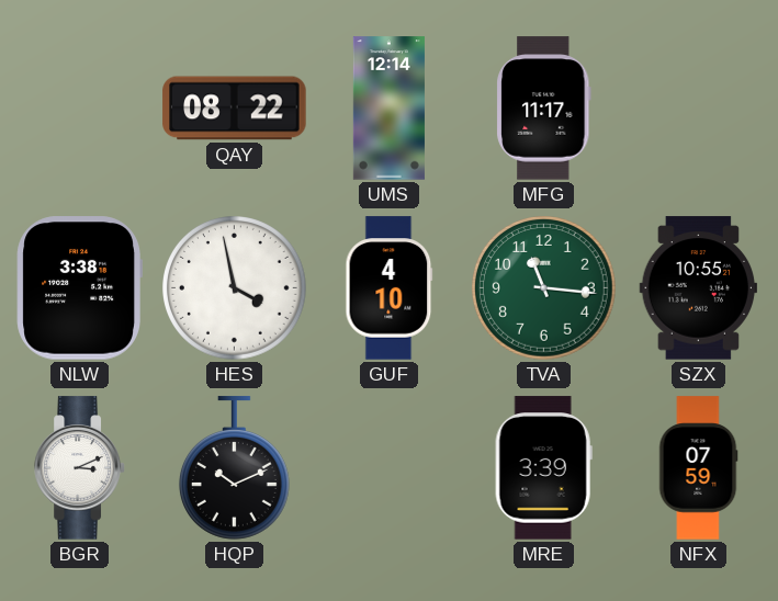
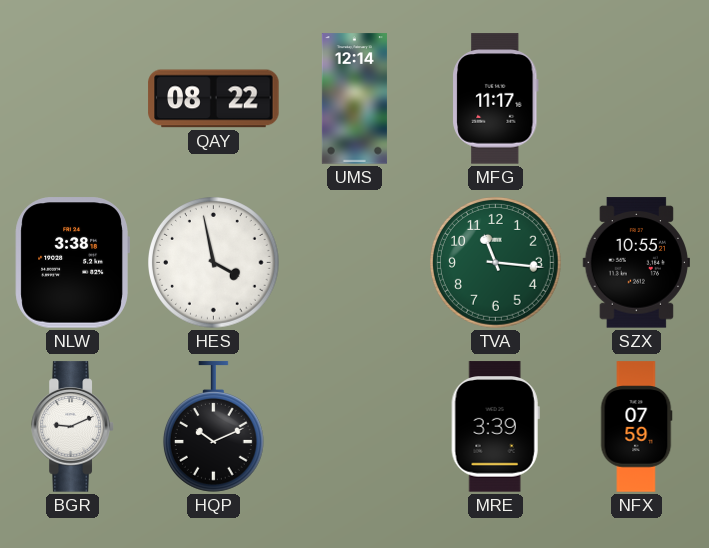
GUF: 4:10 -> none (390, 288)
BGR: 3:11 -> 9:11 (73, 427)
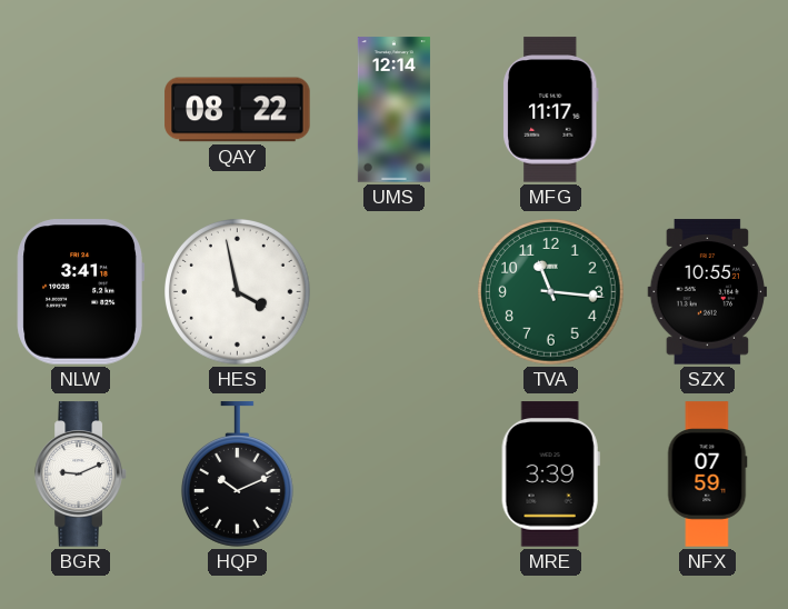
NLW: 3:38 -> 3:41 (80, 292)
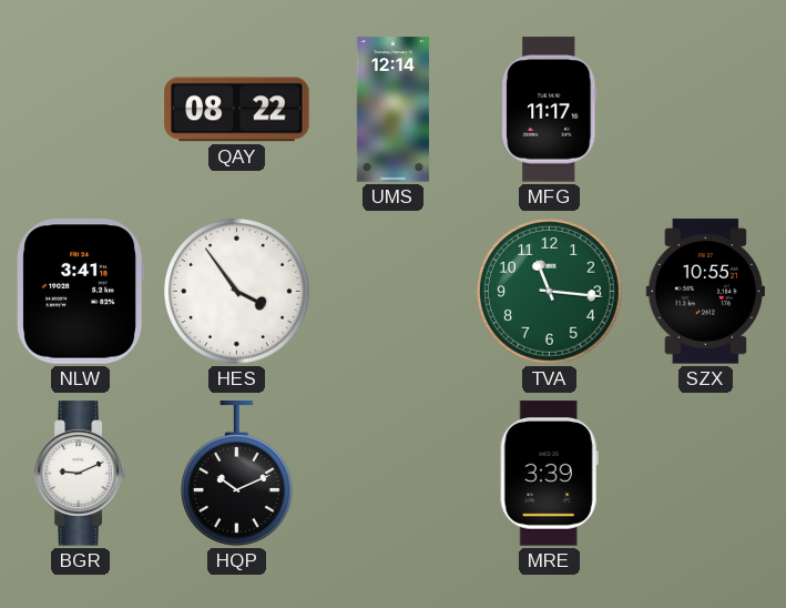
HES: 3:58 -> 3:54 (237, 292)
NFX: 07:59 -> none (707, 475)
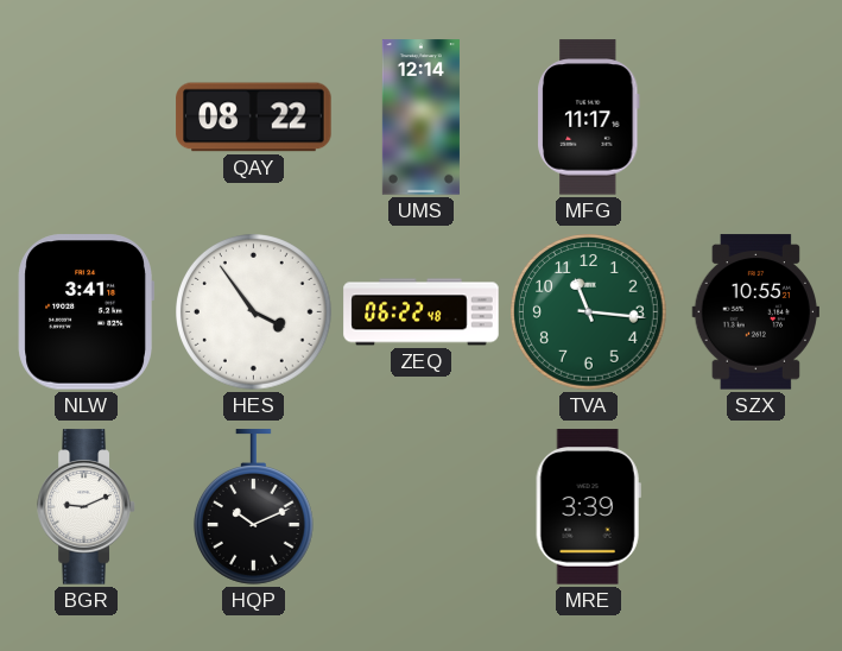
ZEQ: none -> 06:22 (422, 312)
